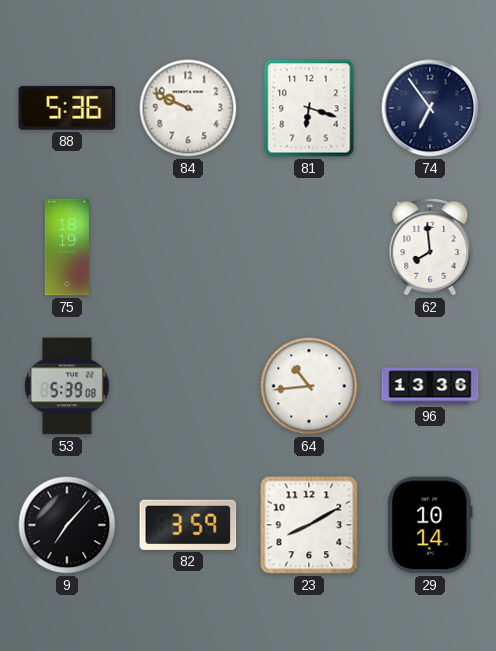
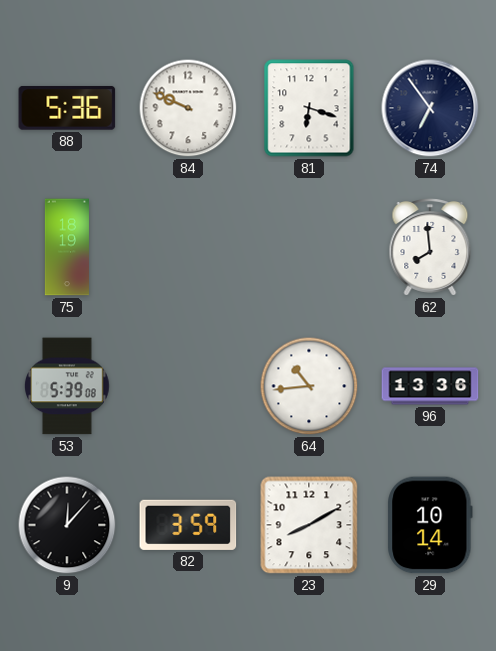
9: 7:07 -> 12:07 (67, 525)
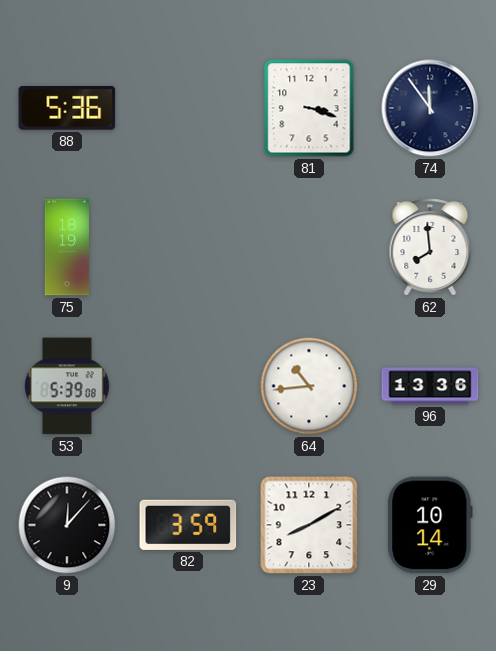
84: 9:49 -> none (188, 108)
81: 6:18 -> 3:18 (309, 108)
74: 6:54 -> 11:54 (430, 108)
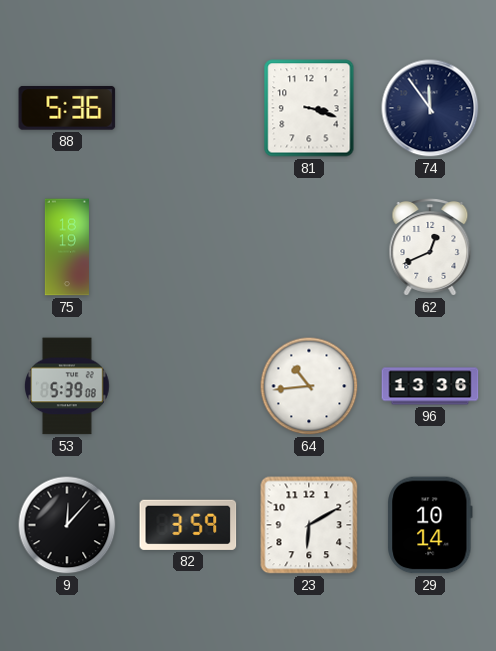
62: 7:59 -> 12:41 (430, 248)
23: 8:10 -> 6:10 (309, 525)
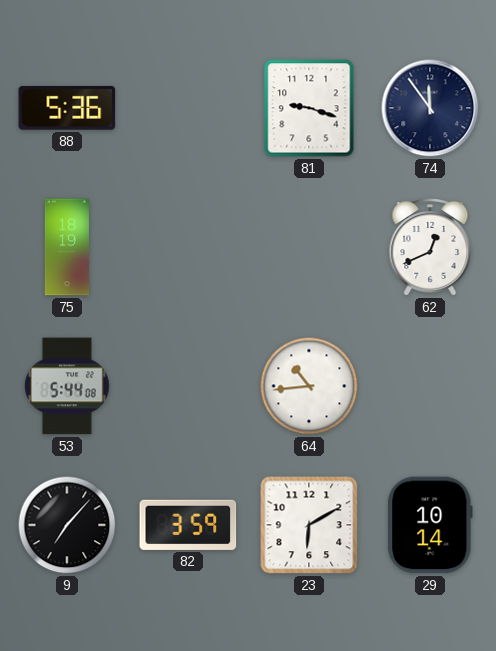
81: 3:18 -> 9:18 (309, 108)
53: 5:39 -> 5:44 (67, 386)
96: 13:36 -> none (430, 386)
9: 12:07 -> 7:07 (67, 525)
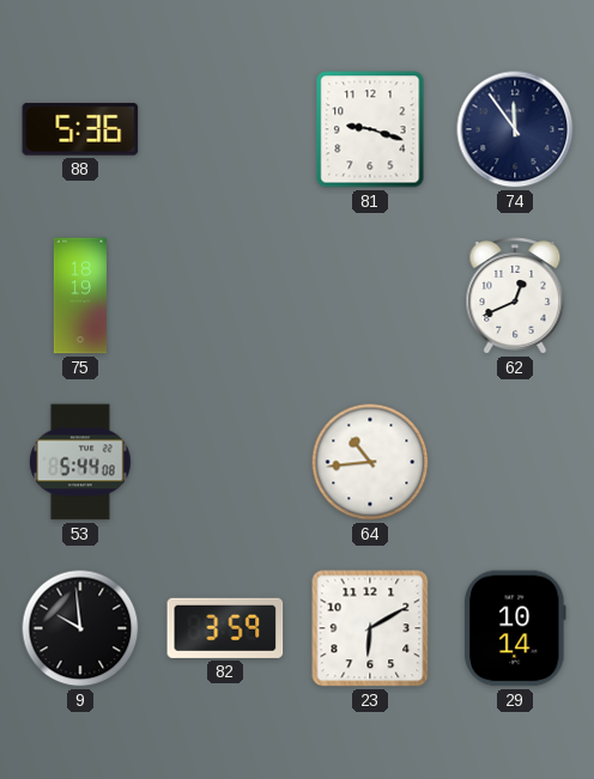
9: 7:07 -> 9:59 (80, 628)
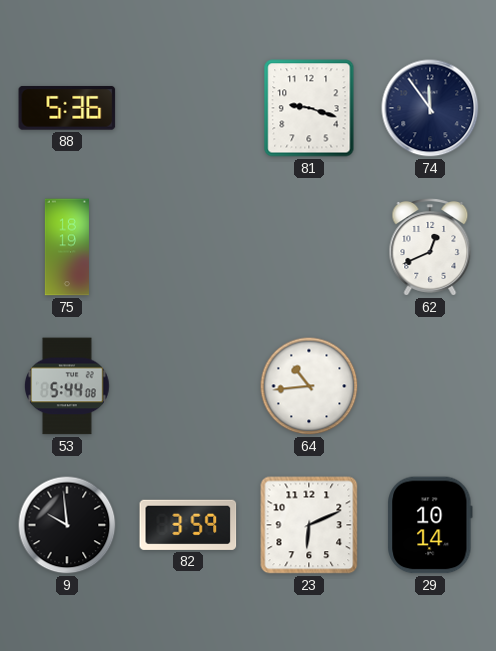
23: 6:10 -> 6:11 (309, 525)
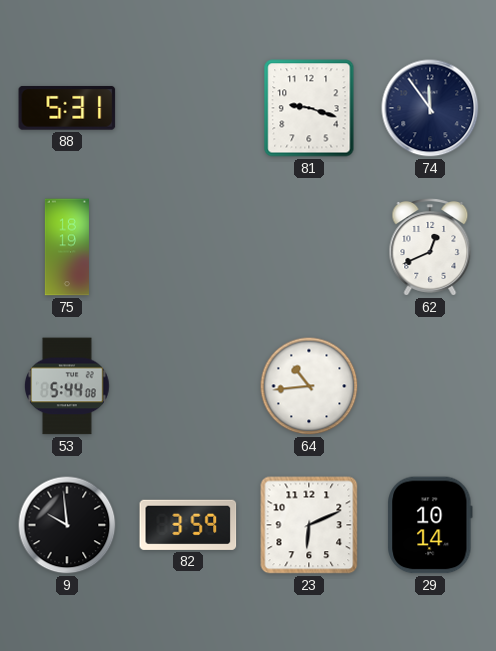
88: 5:36 -> 5:31 (67, 108)
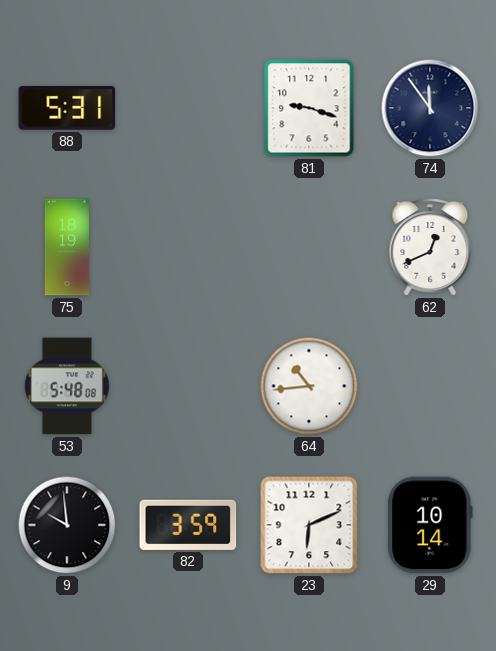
53: 5:44 -> 5:48 (67, 386)
